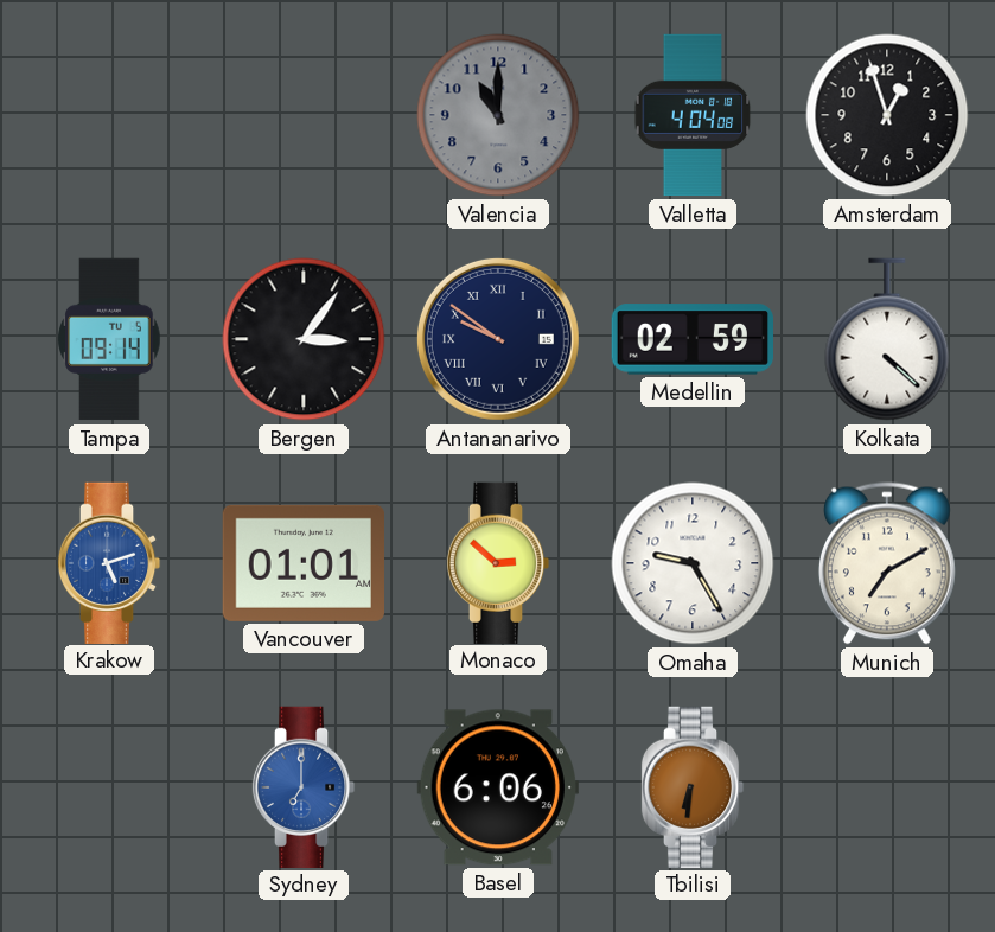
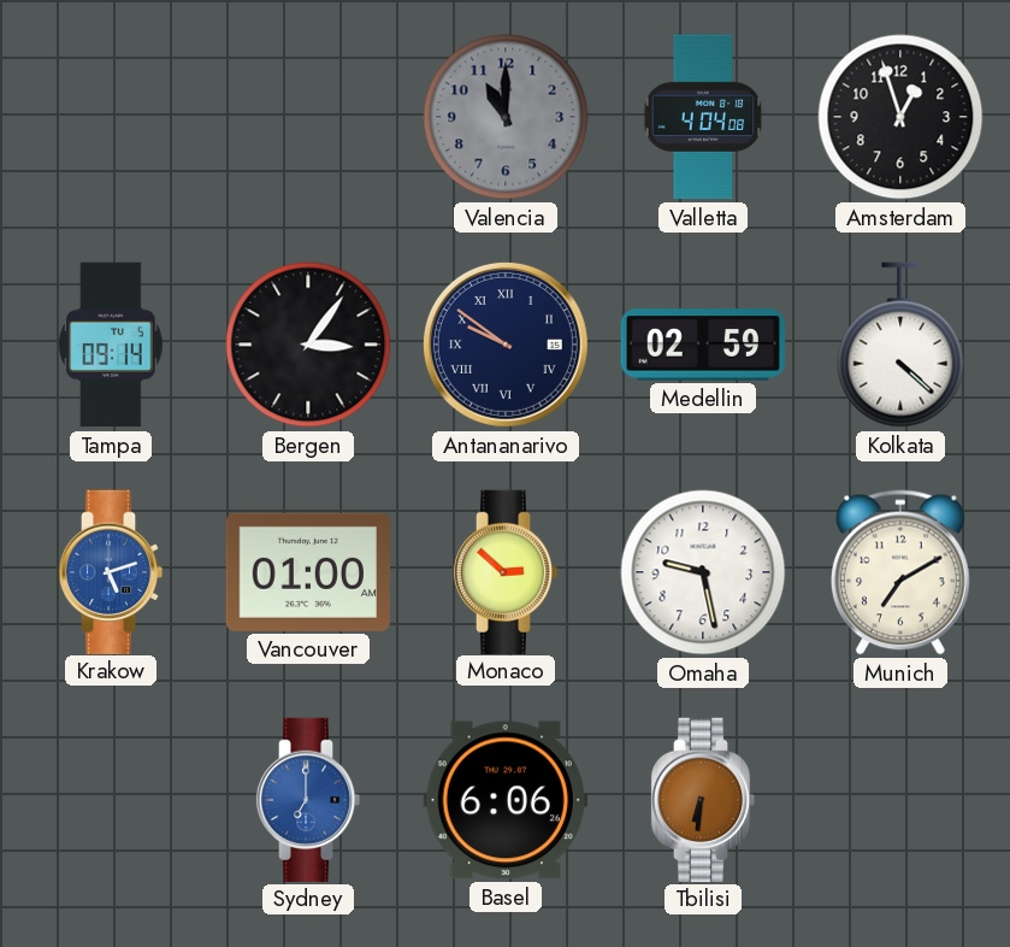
Vancouver: 01:01 -> 01:00 (307, 572)
Omaha: 9:25 -> 9:28 (703, 572)
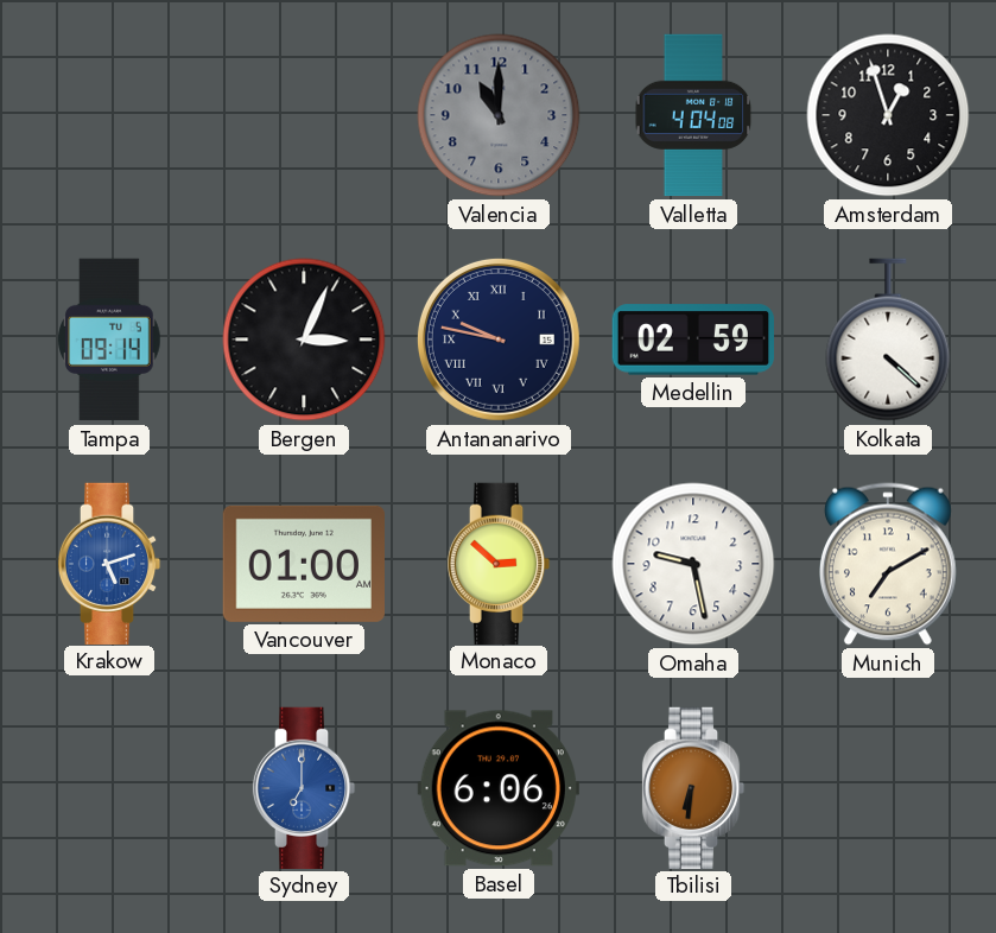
Bergen: 3:06 -> 3:04 (304, 339)
Antananarivo: 9:51 -> 9:47 (499, 339)
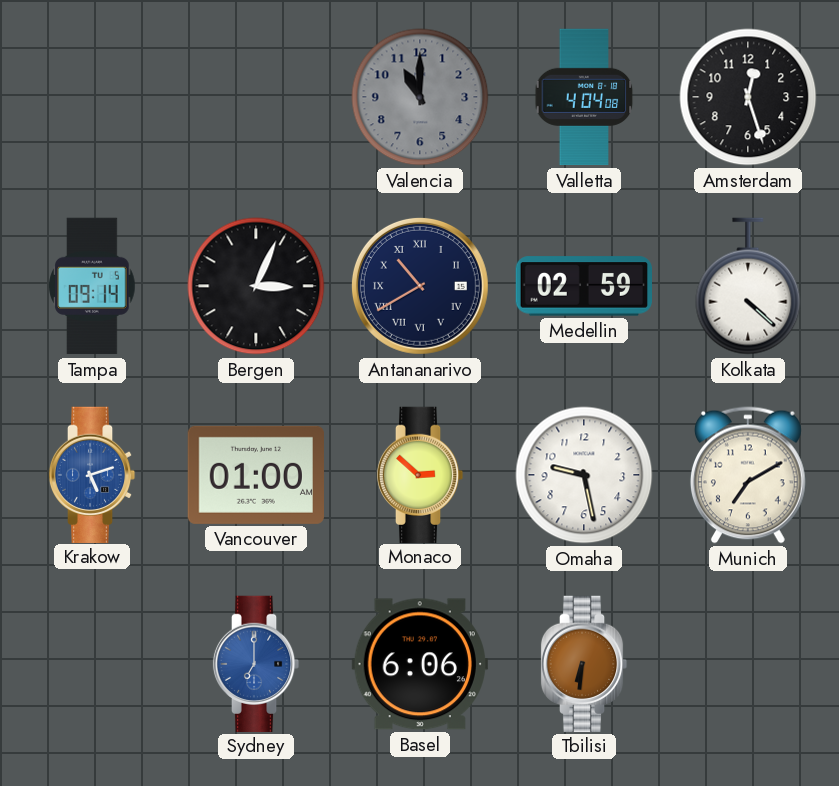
Amsterdam: 12:57 -> 12:27 (748, 97)
Antananarivo: 9:47 -> 10:40 (420, 286)
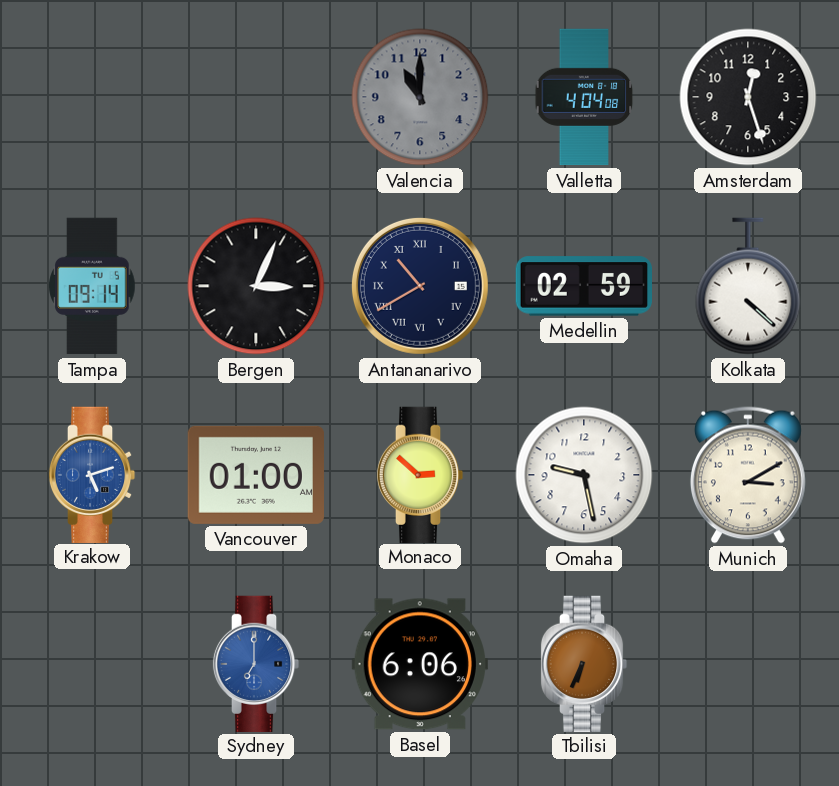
Munich: 7:10 -> 3:10 (748, 475)
Tbilisi: 6:31 -> 6:34 (584, 663)
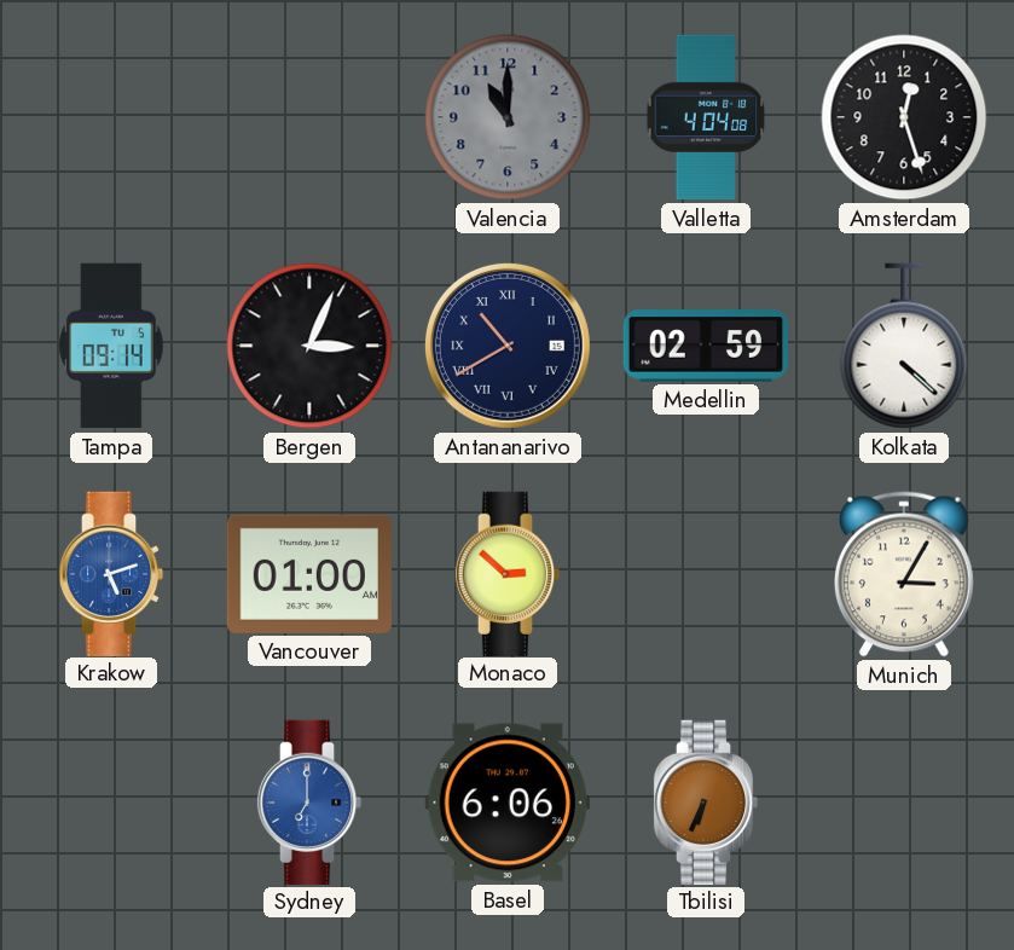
Omaha: 9:28 -> none (584, 475)
Munich: 3:10 -> 3:05 (904, 574)
